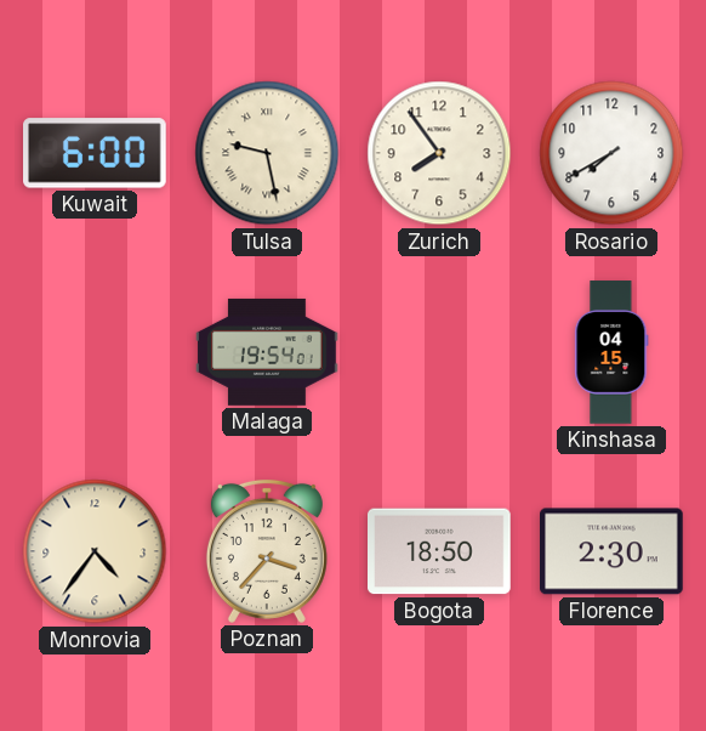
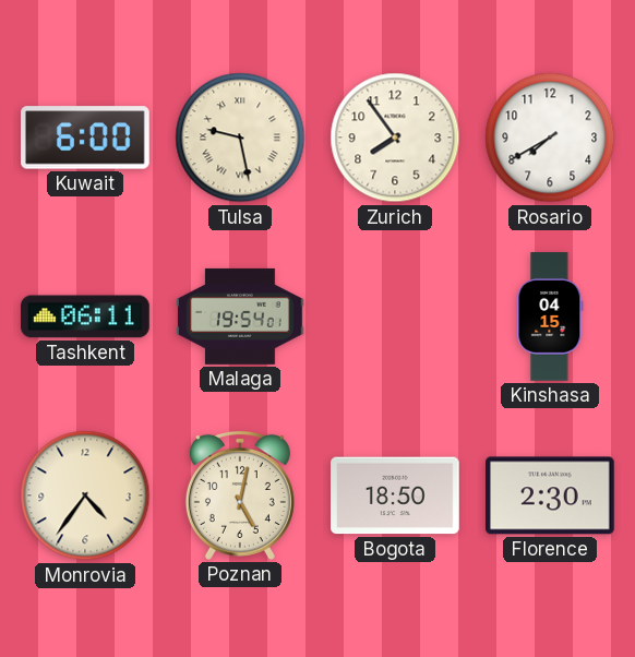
Tashkent: none -> 06:11 (85, 316)
Poznan: 3:37 -> 5:02 (240, 495)
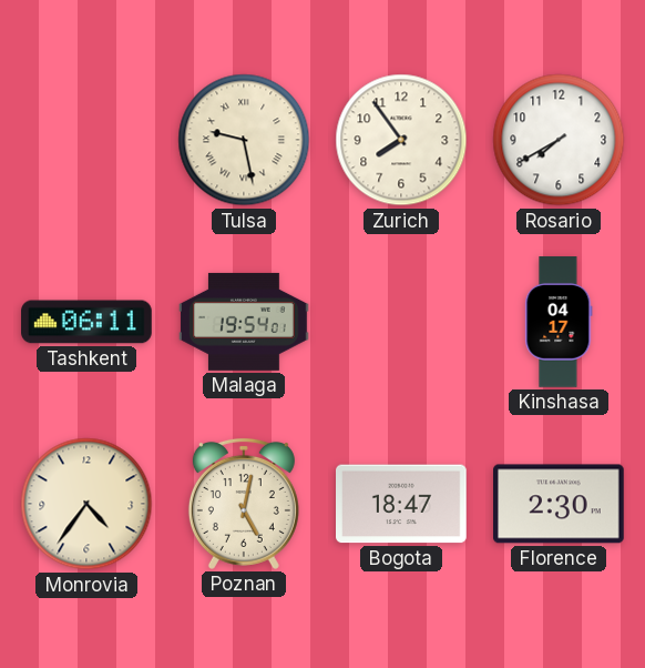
Kuwait: 6:00 -> none (86, 138)
Kinshasa: 04:15 -> 04:17 (559, 322)
Bogota: 18:50 -> 18:47 (402, 504)
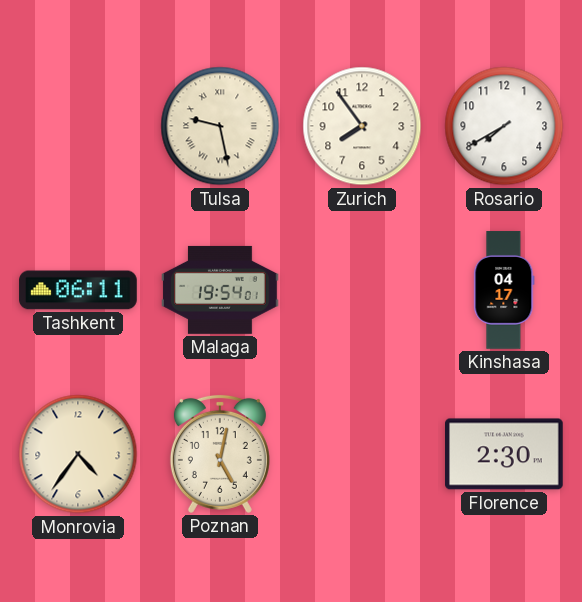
Bogota: 18:47 -> none (402, 504)
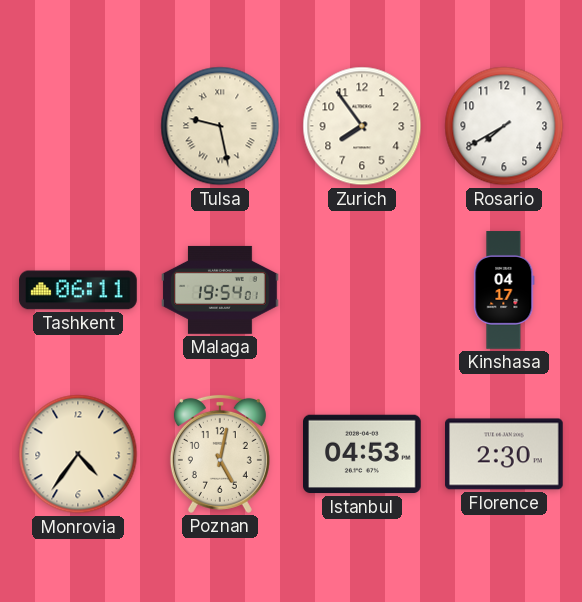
Istanbul: none -> 04:53 (363, 454)
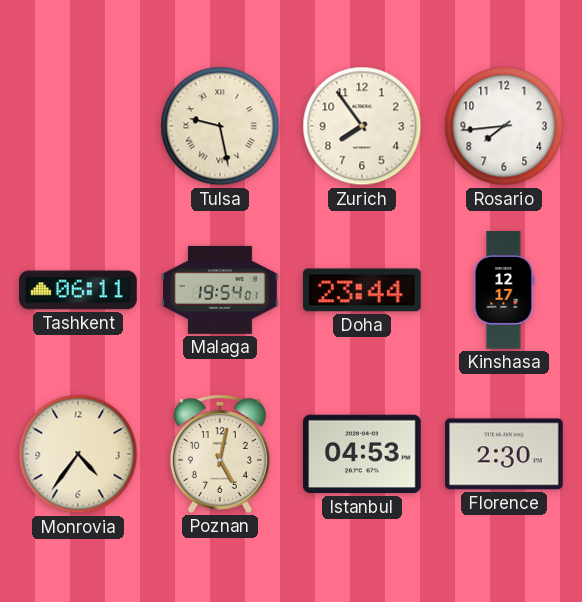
Rosario: 7:40 -> 7:44 (504, 126)
Doha: none -> 23:44 (363, 290)
Kinshasa: 04:17 -> 12:17 (504, 290)
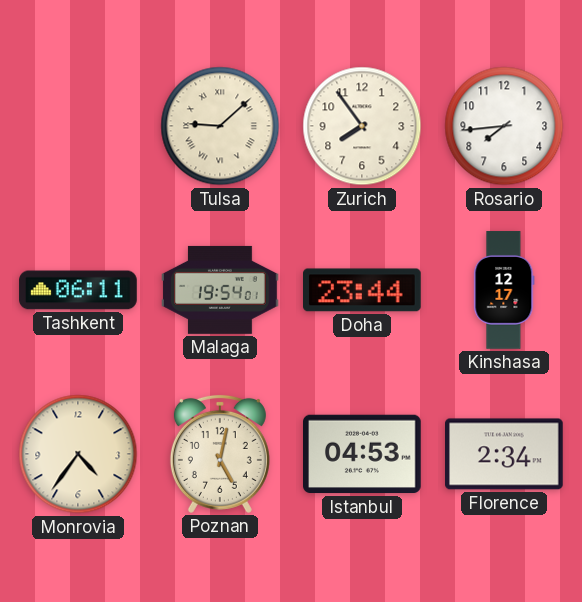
Tulsa: 9:28 -> 9:08 (220, 126)
Florence: 2:30 -> 2:34 (505, 454)
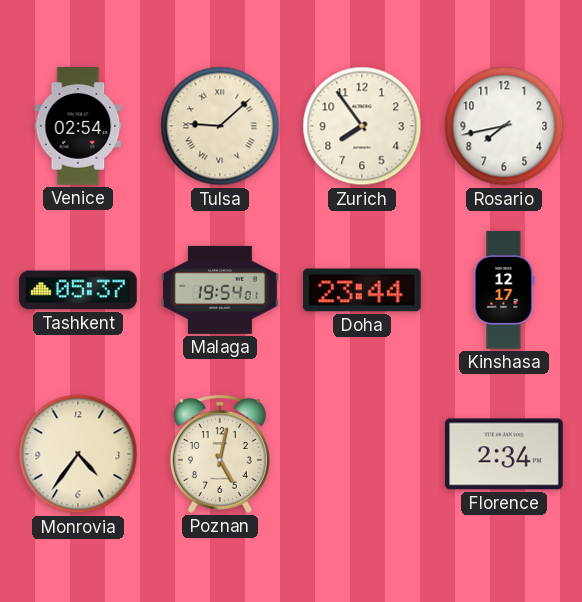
Venice: none -> 02:54 (78, 126)
Rosario: 7:44 -> 7:43 (504, 126)
Tashkent: 06:11 -> 05:37 (78, 290)
Istanbul: 04:53 -> none (363, 454)
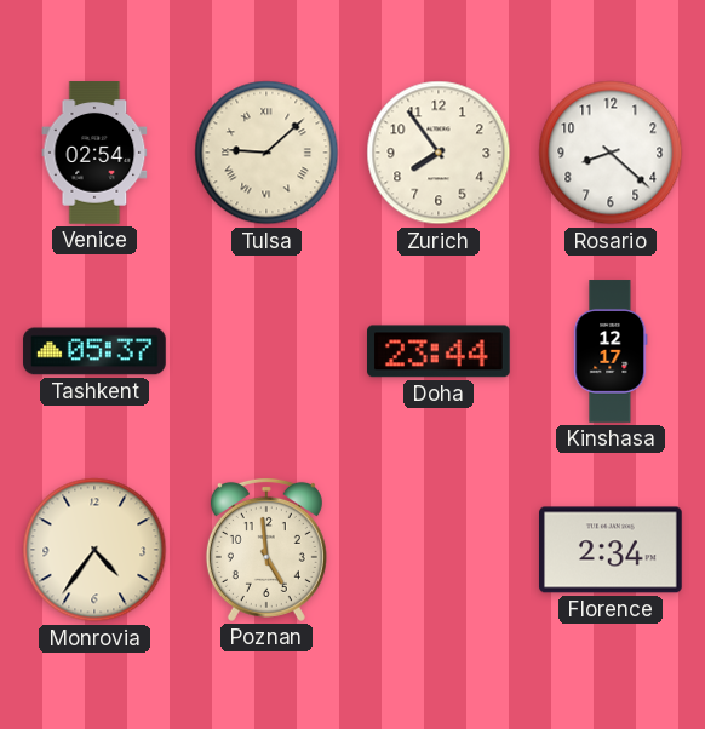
Rosario: 7:43 -> 8:22 (611, 153)
Malaga: 19:54 -> none (220, 290)
Poznan: 5:02 -> 4:59 (266, 550)
